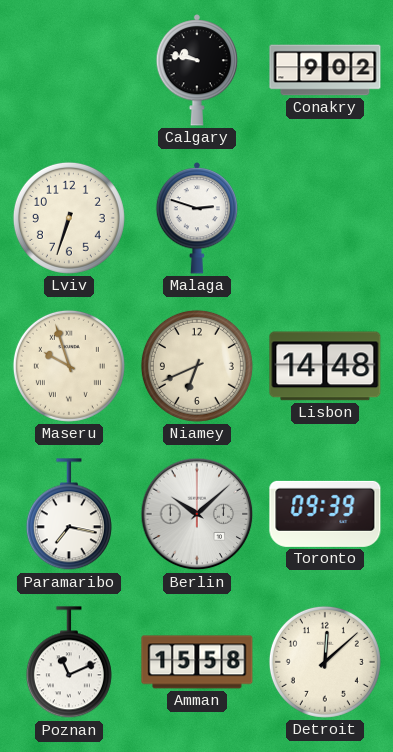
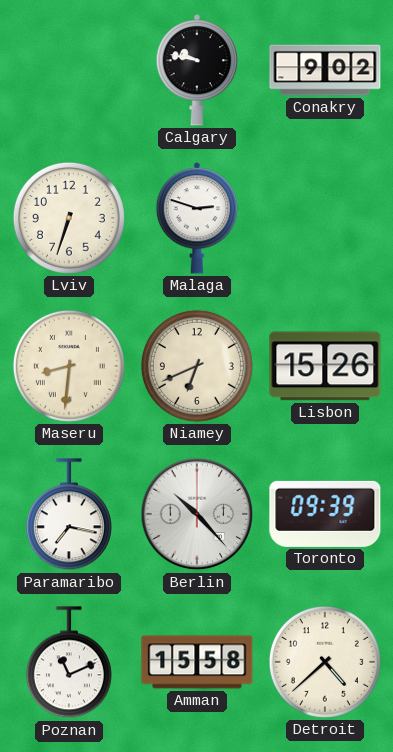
Maseru: 9:57 -> 8:31 (69, 366)
Lisbon: 14:48 -> 15:26 (325, 366)
Berlin: 10:08 -> 10:23 (197, 514)
Detroit: 12:08 -> 4:38 (325, 662)
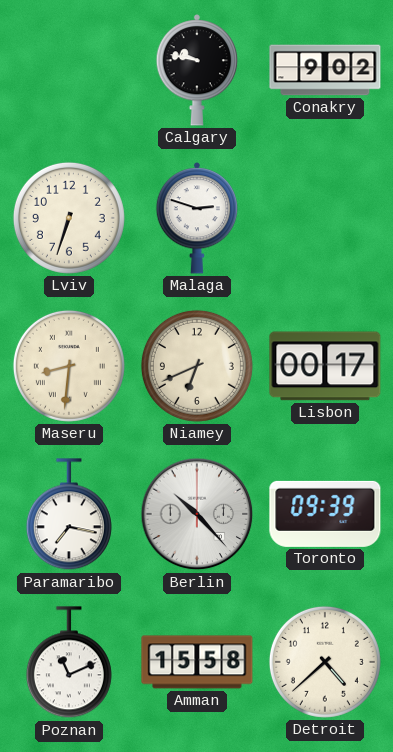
Lisbon: 15:26 -> 00:17 (325, 366)
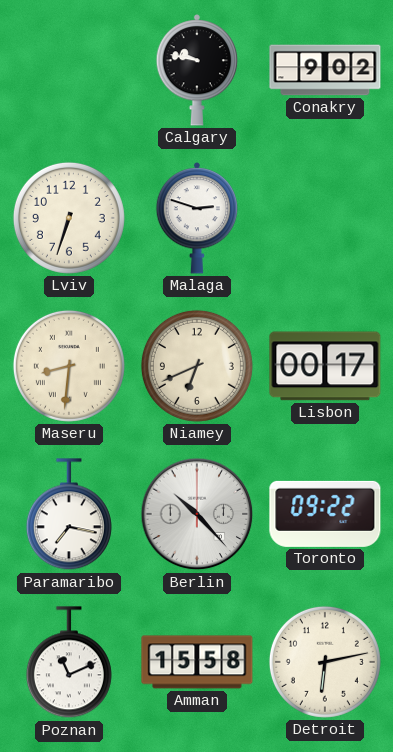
Toronto: 09:39 -> 09:22 (325, 514)
Detroit: 4:38 -> 6:13 (325, 662)
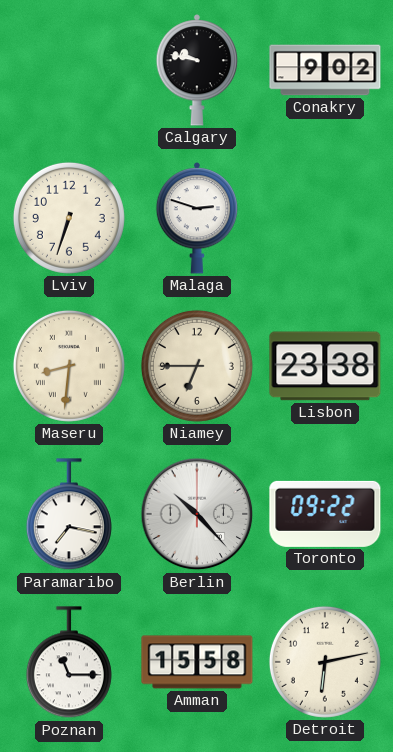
Niamey: 6:41 -> 6:45 (197, 366)
Lisbon: 00:17 -> 23:38 (325, 366)
Poznan: 11:11 -> 11:15 (69, 663)
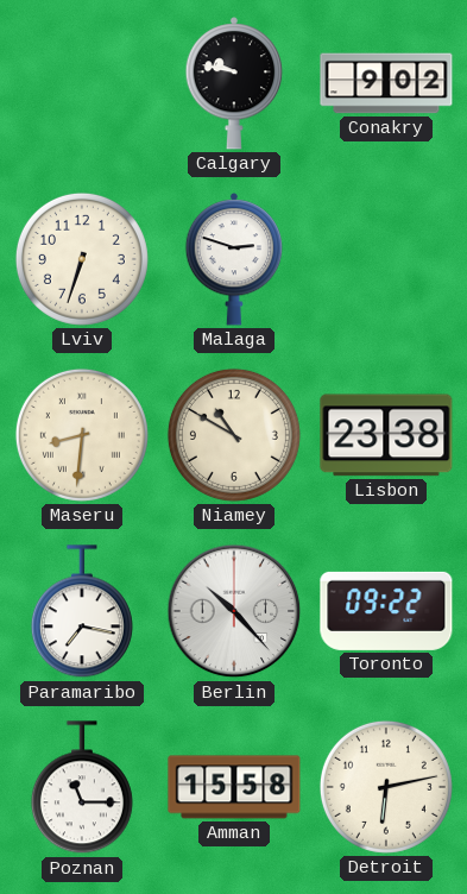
Niamey: 6:45 -> 10:50 (234, 435)
